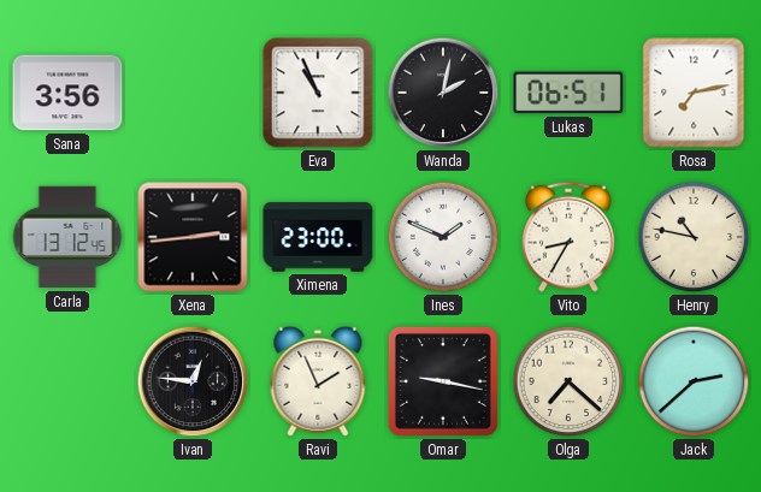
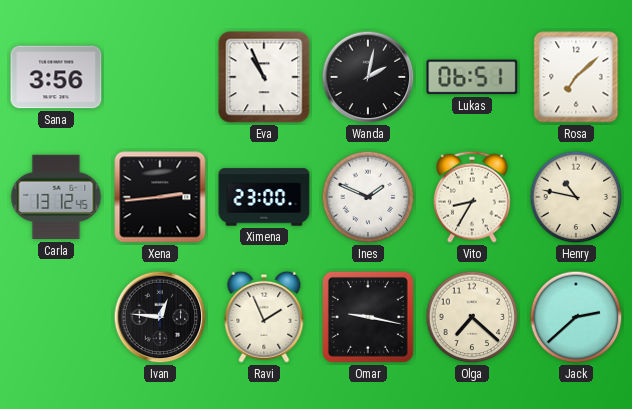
Rosa: 7:13 -> 7:08 (576, 77)
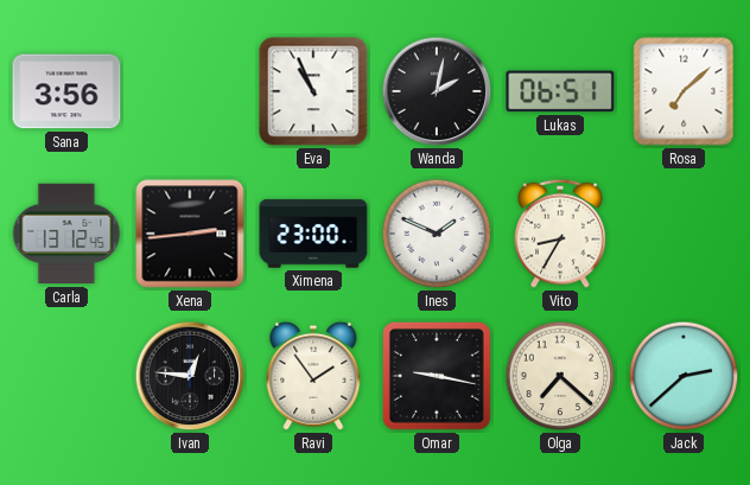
Henry: 10:47 -> none (576, 197)
Ravi: 1:56 -> 1:54 (313, 376)
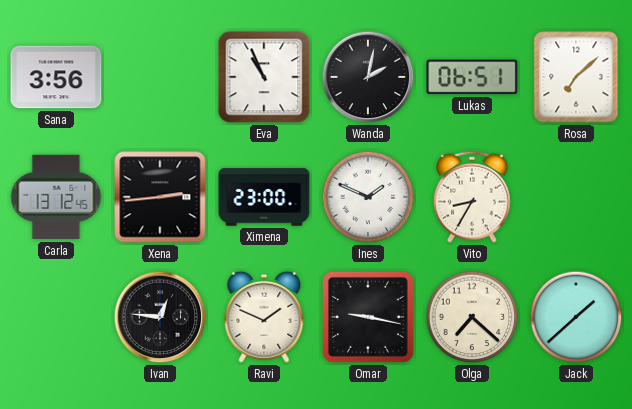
Ravi: 1:54 -> 1:49 (264, 317)
Jack: 2:38 -> 1:38 (576, 317)
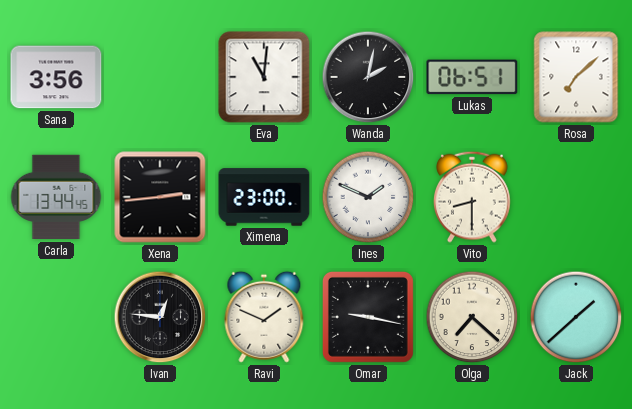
Eva: 10:56 -> 11:01 (264, 77)
Carla: 13:12 -> 13:44 (56, 197)
Vito: 8:35 -> 8:30 (473, 197)
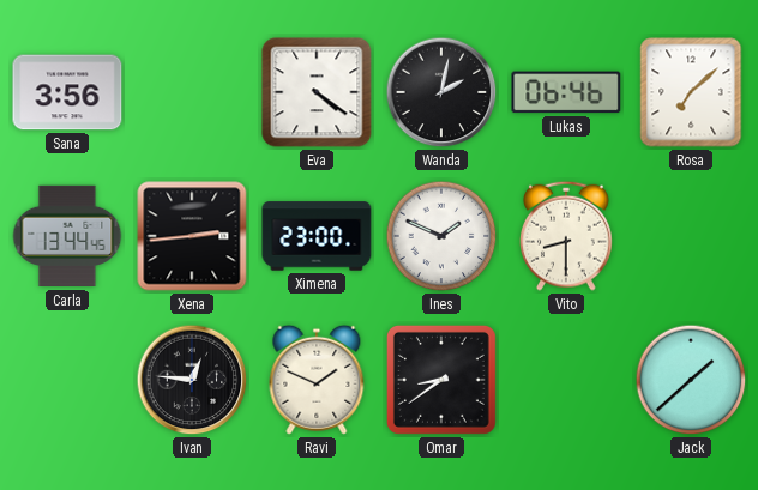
Eva: 11:01 -> 4:21 (317, 92)
Lukas: 06:51 -> 06:46 (566, 92)
Omar: 9:17 -> 8:39 (441, 380)
Olga: 7:22 -> none (472, 317)
